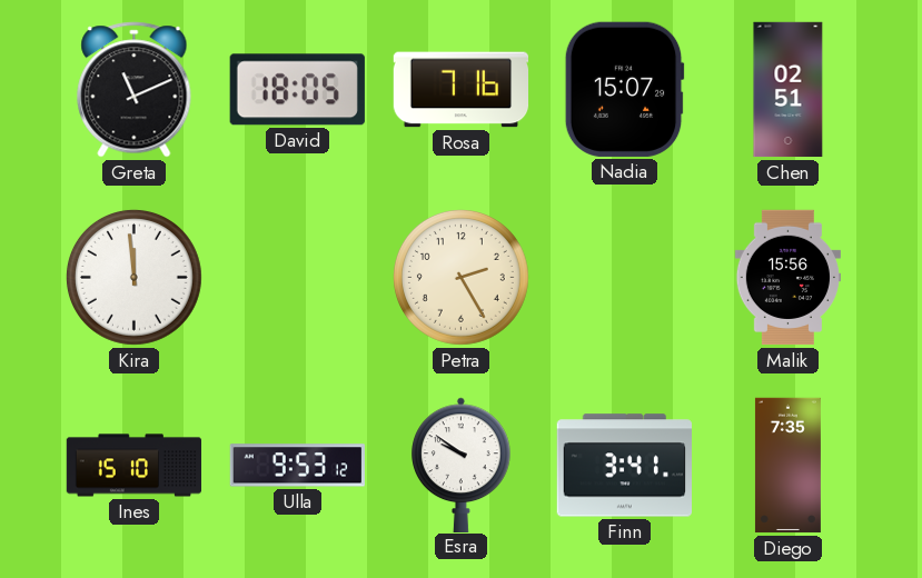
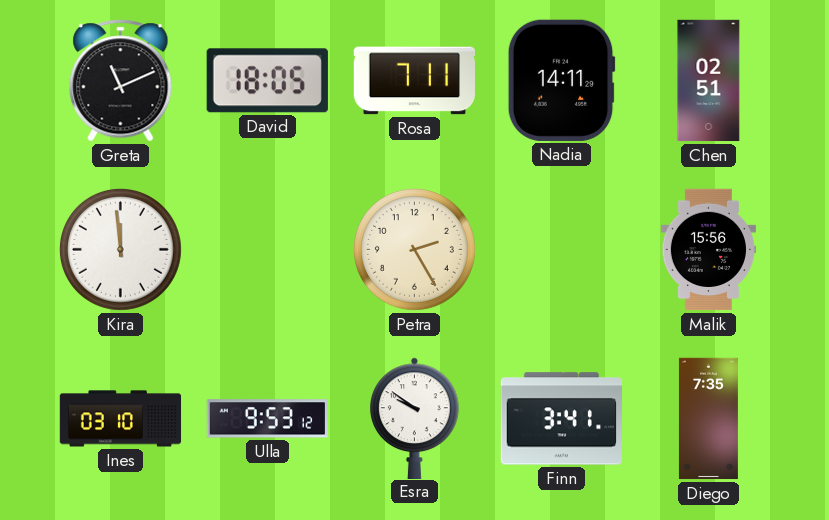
Rosa: 7:16 -> 7:11 (415, 81)
Nadia: 15:07 -> 14:11 (561, 80)
Ines: 15:10 -> 03:10 (121, 419)
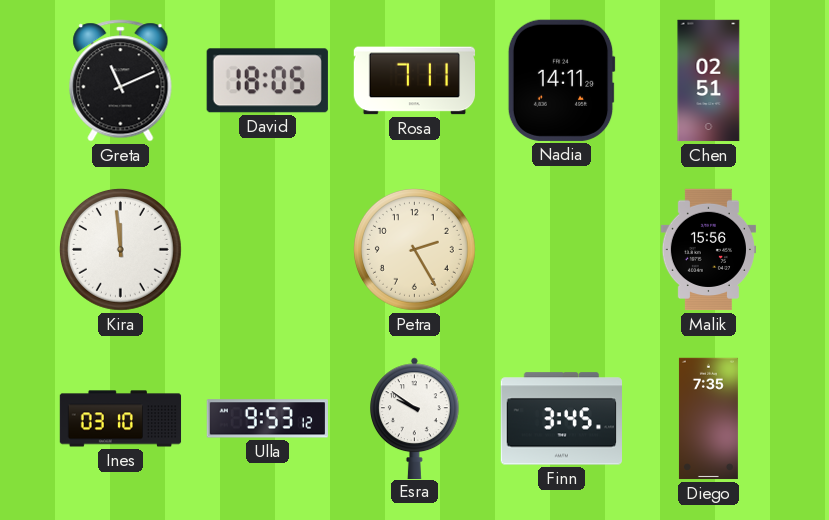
Finn: 3:41 -> 3:45 (561, 419)
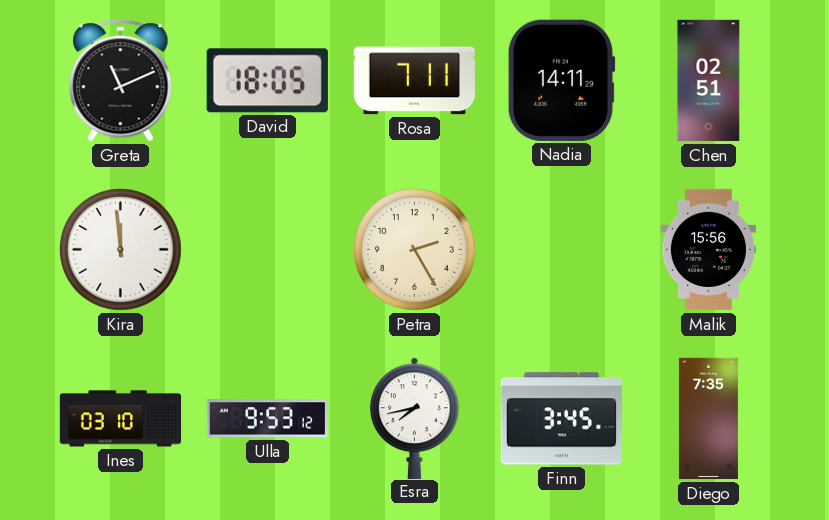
Esra: 9:51 -> 7:43 (415, 418)
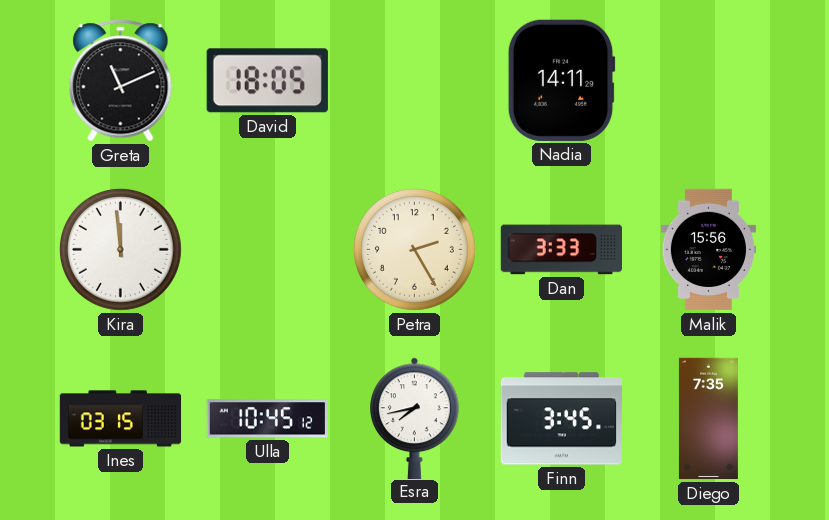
Rosa: 7:11 -> none (415, 81)
Chen: 02:51 -> none (709, 81)
Dan: none -> 3:33 (561, 250)
Ines: 03:10 -> 03:15 (121, 419)
Ulla: 9:53 -> 10:45 (267, 419)
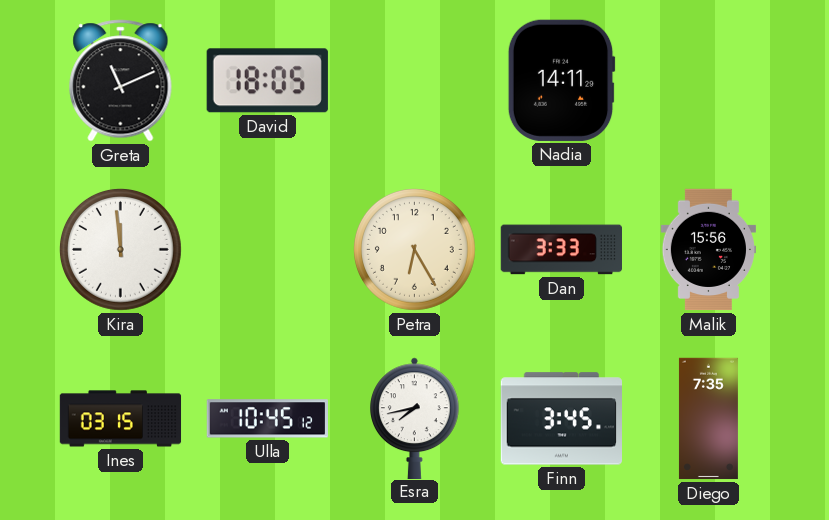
Petra: 2:25 -> 6:25 (414, 249)
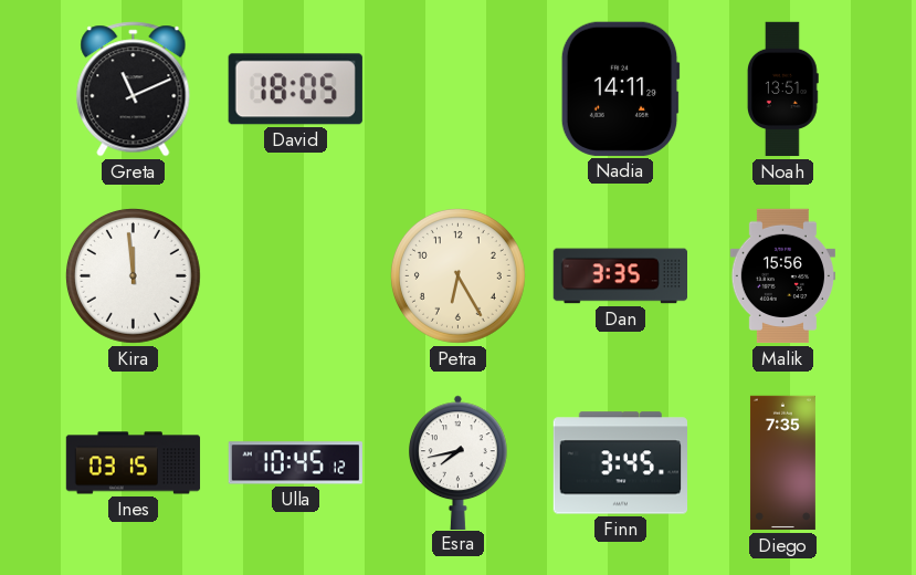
Noah: none -> 13:51 (782, 90)
Dan: 3:33 -> 3:35 (620, 276)
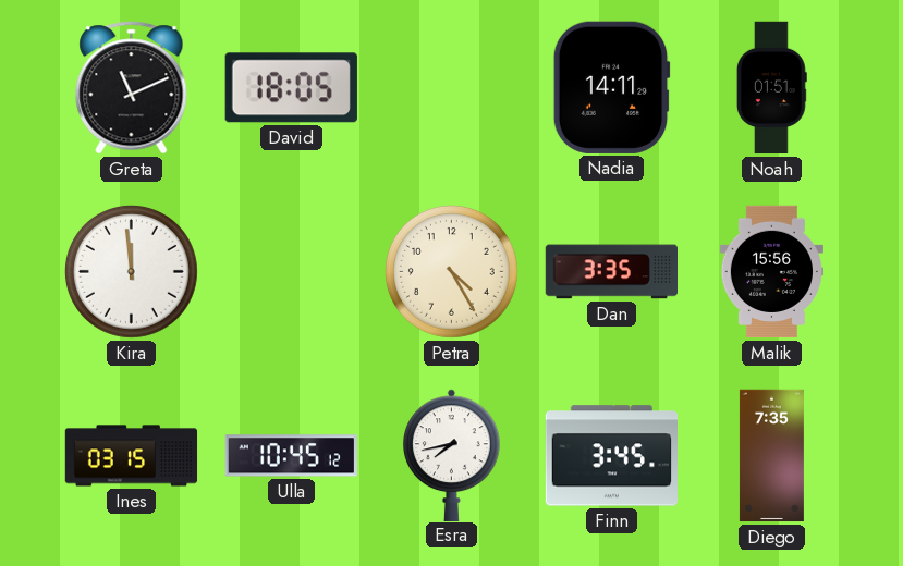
Noah: 13:51 -> 01:51 (771, 88)
Petra: 6:25 -> 4:25 (451, 271)
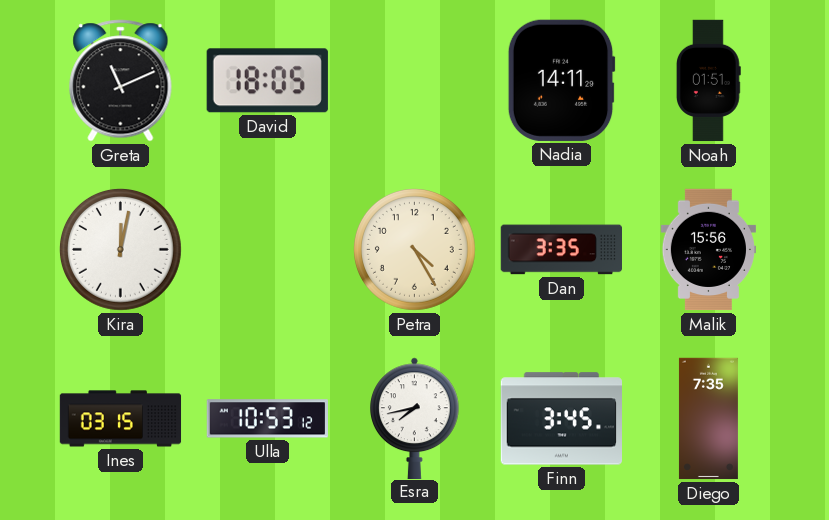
Kira: 11:59 -> 12:02 (120, 249)
Ulla: 10:45 -> 10:53 (267, 419)
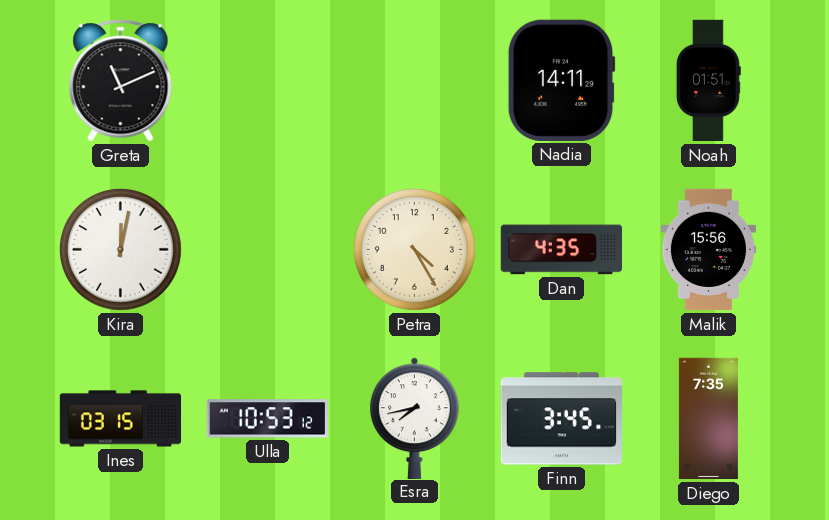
David: 18:05 -> none (267, 81)
Dan: 3:35 -> 4:35 (561, 250)
